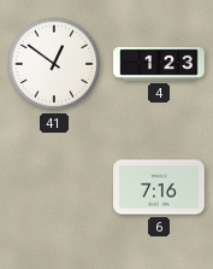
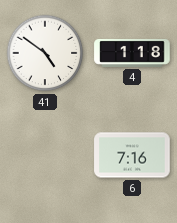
41: 12:51 -> 4:51 (45, 53)
4: 1:23 -> 1:18 (132, 53)
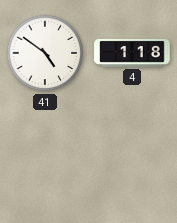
6: 7:16 -> none (132, 155)
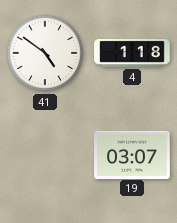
19: none -> 03:07 (132, 154)
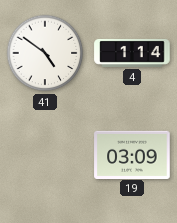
4: 1:18 -> 1:14 (132, 53)
19: 03:07 -> 03:09 (132, 154)
